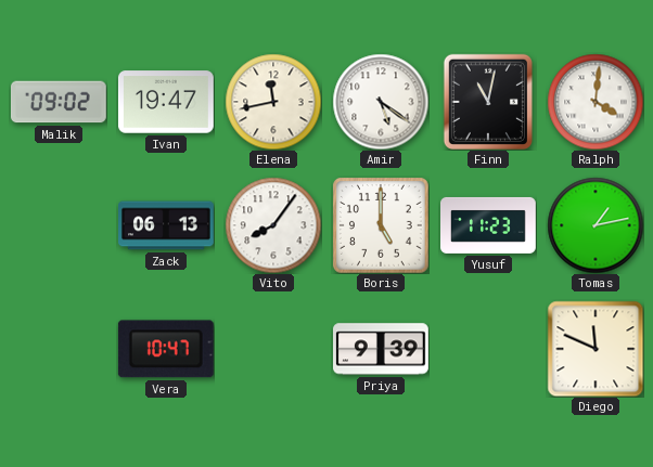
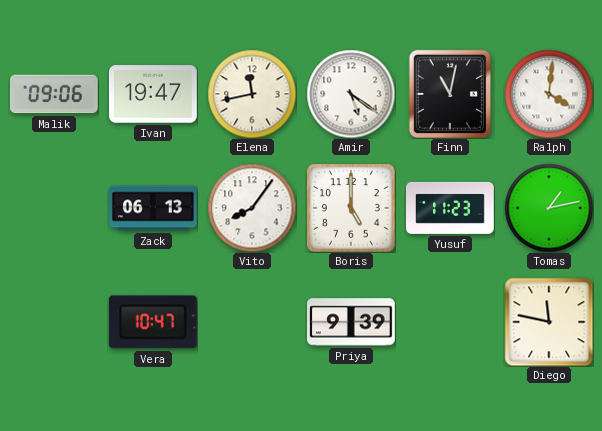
Malik: 09:02 -> 09:06 (54, 94)
Diego: 11:49 -> 11:47 (549, 322)
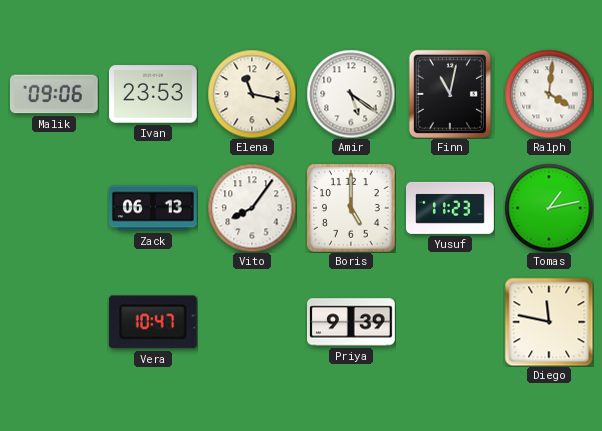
Ivan: 19:47 -> 23:53 (154, 94)
Elena: 11:43 -> 11:17 (252, 94)
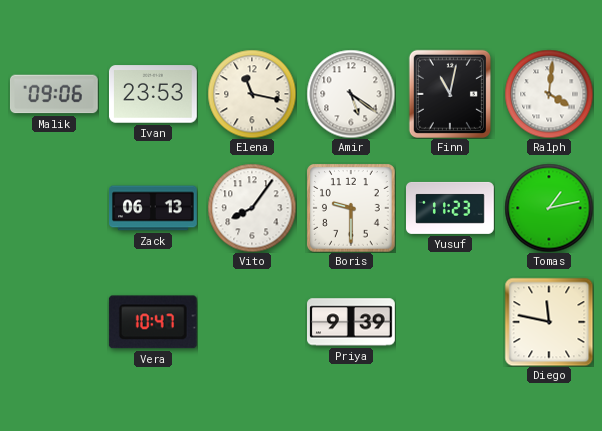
Boris: 5:00 -> 9:30 (351, 208)
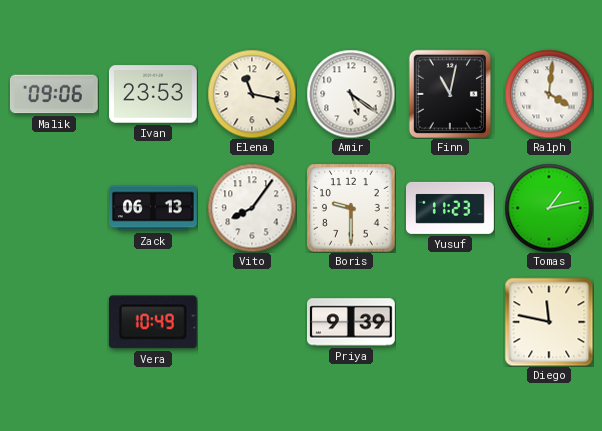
Vera: 10:47 -> 10:49 (153, 322)
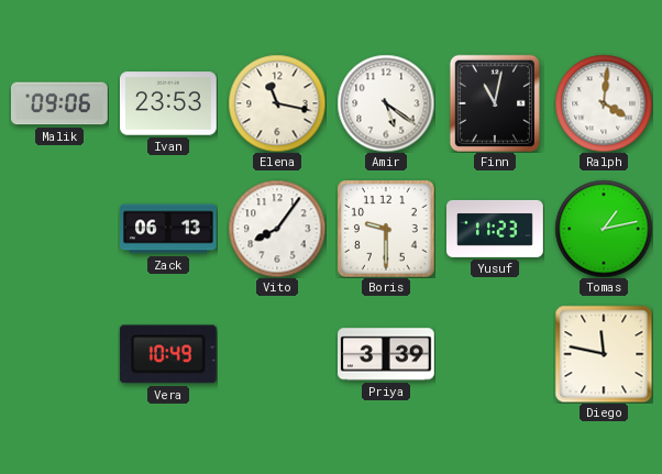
Priya: 9:39 -> 3:39 (387, 354)
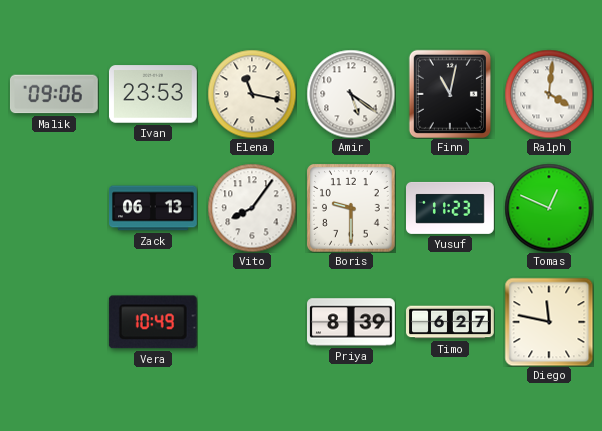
Tomas: 1:13 -> 12:49 (549, 208)
Priya: 3:39 -> 8:39 (352, 322)
Timo: none -> 6:27 (451, 322)
